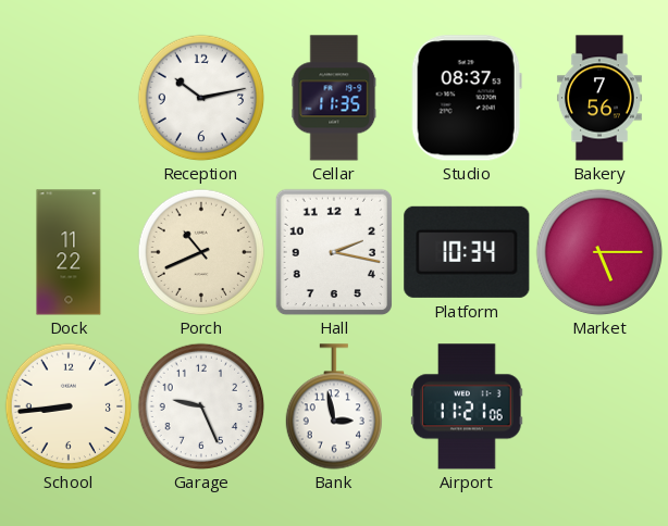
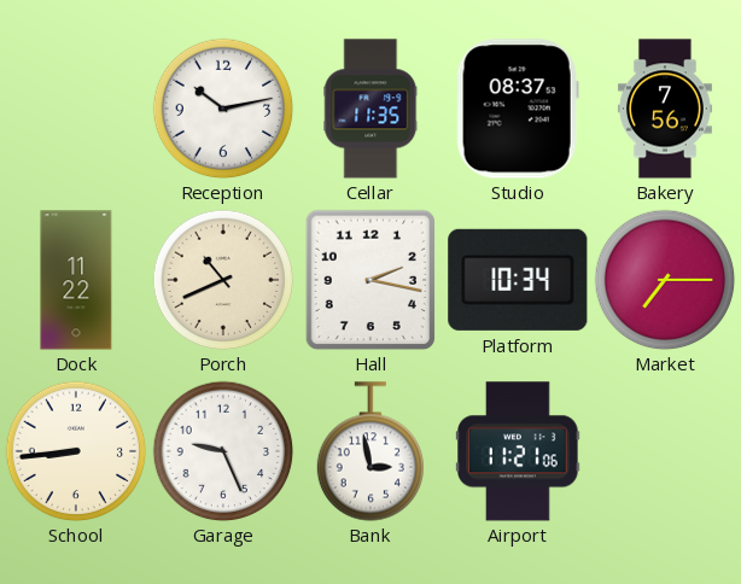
Market: 5:15 -> 7:15 (665, 280)
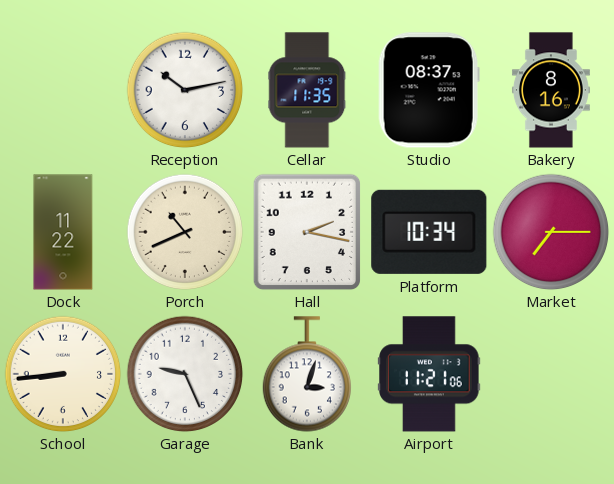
Bakery: 7:56 -> 8:16 (551, 90)
Bank: 2:58 -> 3:03 (306, 374)
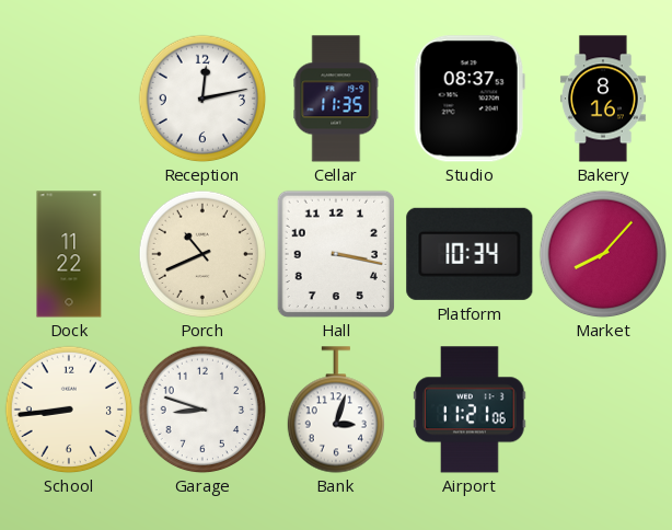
Reception: 10:13 -> 12:13 (202, 99)
Hall: 2:17 -> 3:17 (336, 254)
Market: 7:15 -> 8:07 (603, 254)
Garage: 9:26 -> 8:48 (202, 410)
